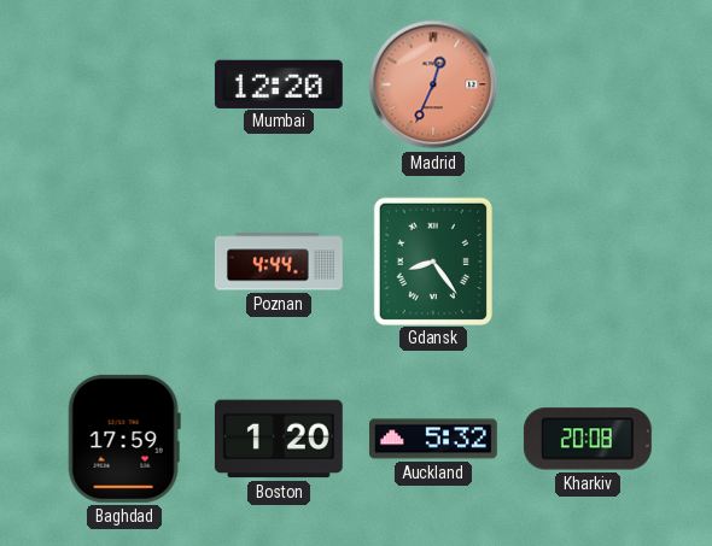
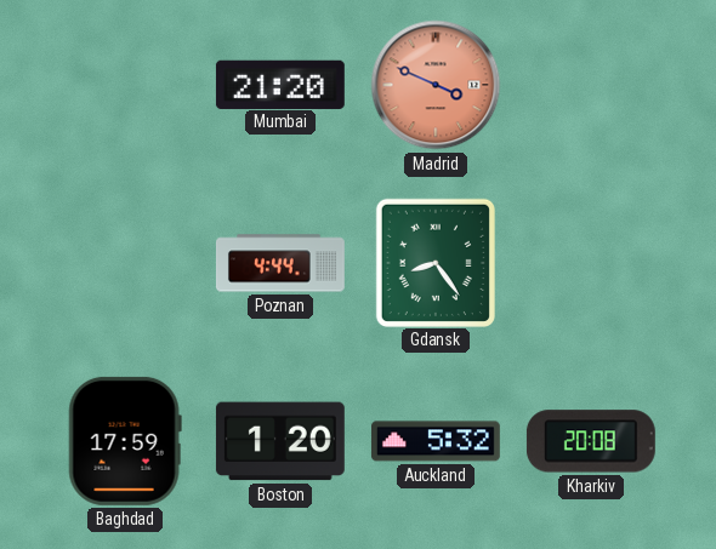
Mumbai: 12:20 -> 21:20 (280, 84)
Madrid: 12:34 -> 3:49 (436, 85)
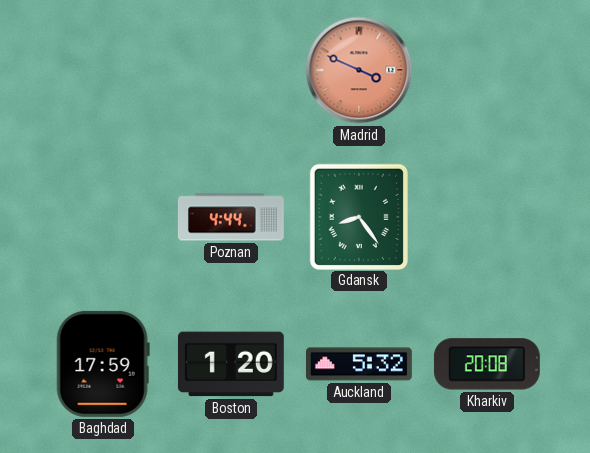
Mumbai: 21:20 -> none (280, 84)
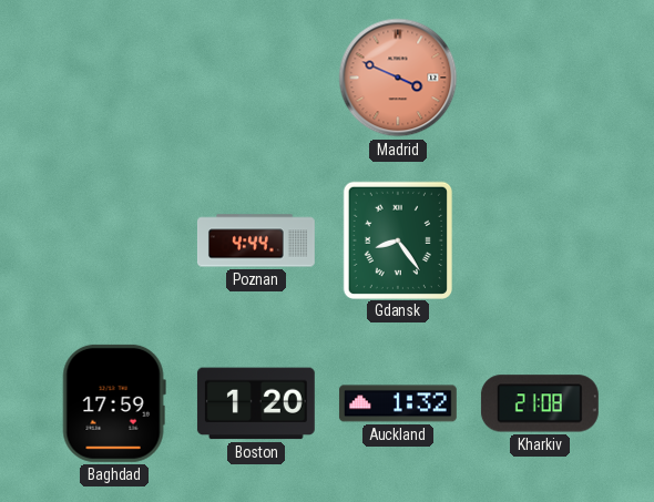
Auckland: 5:32 -> 1:32 (398, 403)
Kharkiv: 20:08 -> 21:08 (540, 403)
